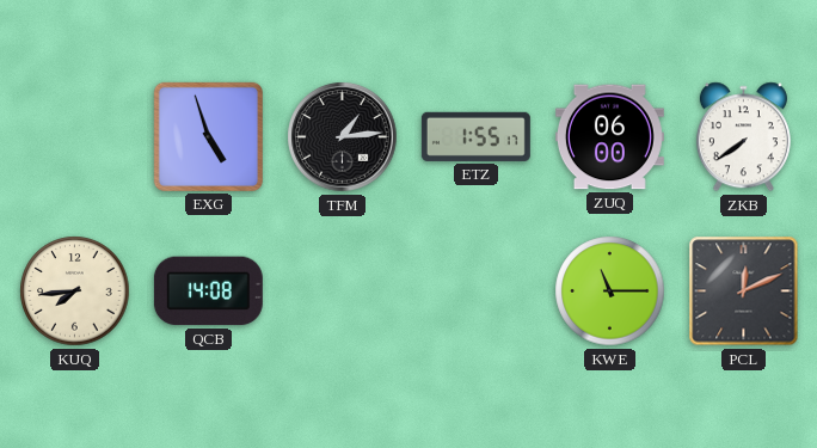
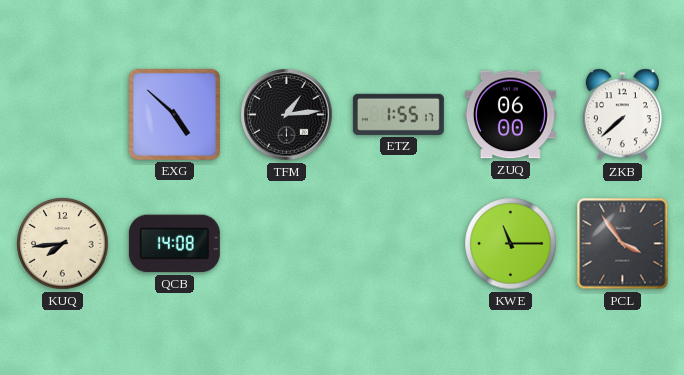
EXG: 4:57 -> 4:52 (174, 114)
ZKB: 7:39 -> 7:38 (622, 115)
PCL: 12:11 -> 3:54 (623, 244)
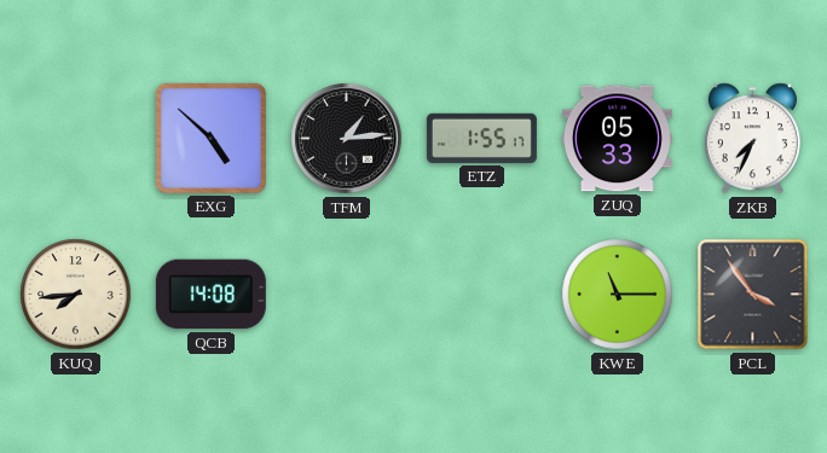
ZUQ: 06:00 -> 05:33 (617, 139)
ZKB: 7:38 -> 7:34 (752, 139)
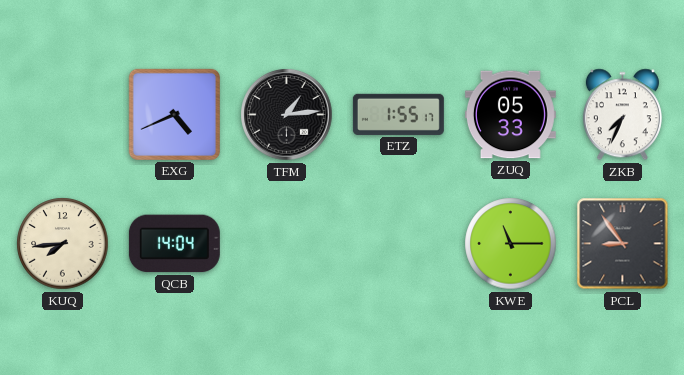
EXG: 4:52 -> 4:41 (174, 114)
QCB: 14:08 -> 14:04 (174, 244)
PCL: 3:54 -> 8:54 (623, 244)
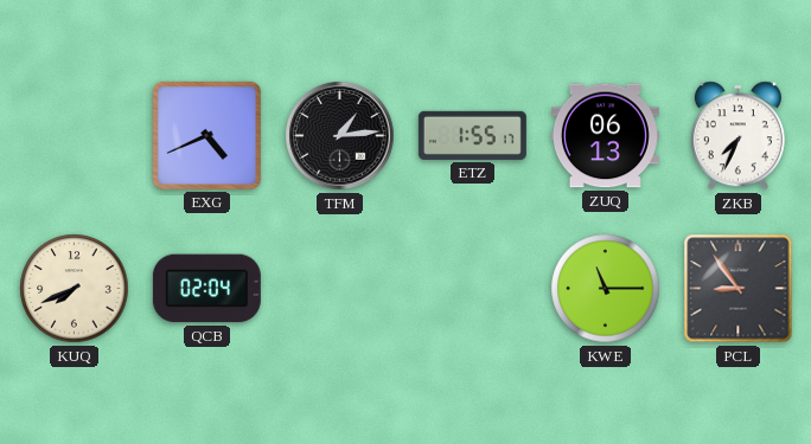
ZUQ: 05:33 -> 06:13 (605, 136)
KUQ: 7:44 -> 7:41 (75, 289)
QCB: 14:04 -> 02:04 (206, 289)
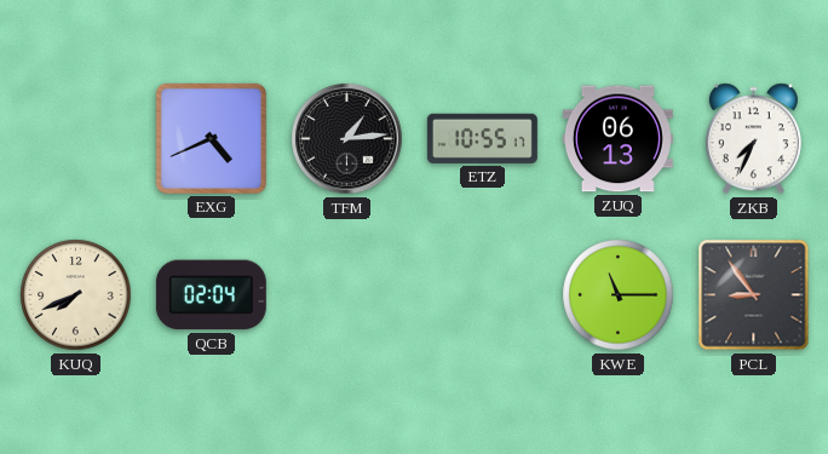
ETZ: 1:55 -> 10:55 (482, 138)
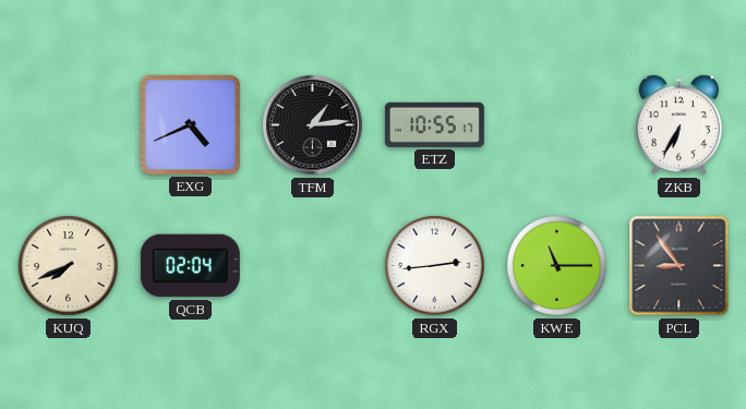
ZUQ: 06:13 -> none (617, 139)
ZKB: 7:34 -> 6:35 (678, 125)
RGX: none -> 2:44 (435, 266)
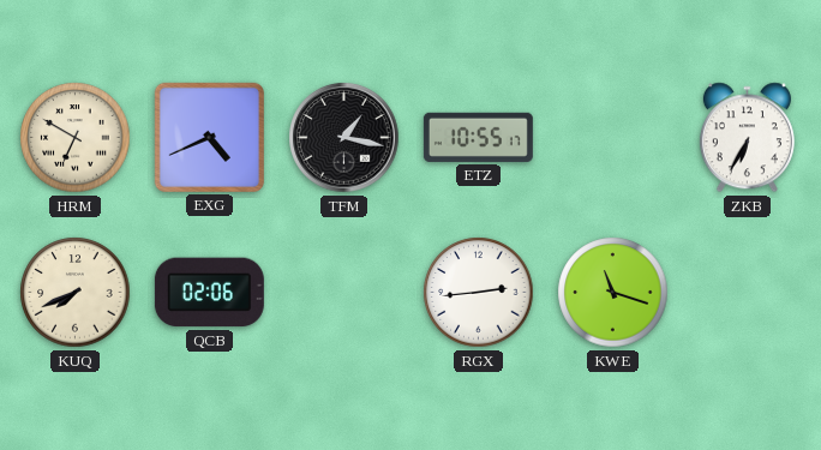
HRM: none -> 6:50 (76, 138)
TFM: 1:14 -> 1:17 (344, 138)
QCB: 02:04 -> 02:06 (209, 293)
KWE: 11:15 -> 11:18 (613, 293)
PCL: 8:54 -> none (679, 266)
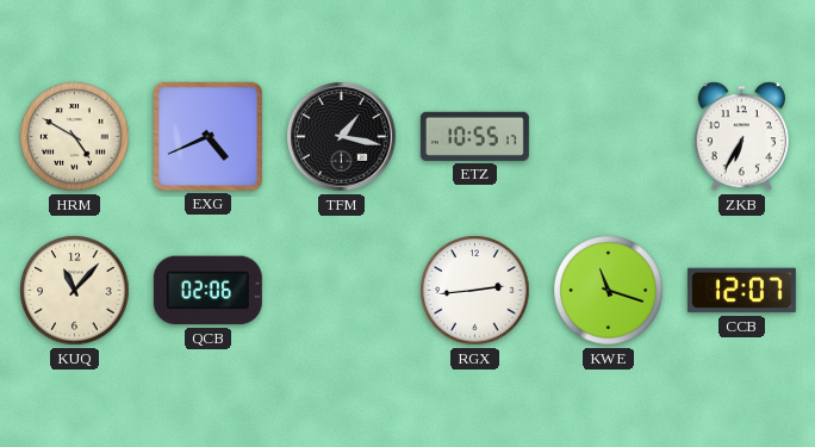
HRM: 6:50 -> 4:50 (75, 137)
KUQ: 7:41 -> 11:07 (75, 291)
CCB: none -> 12:07 (741, 291)
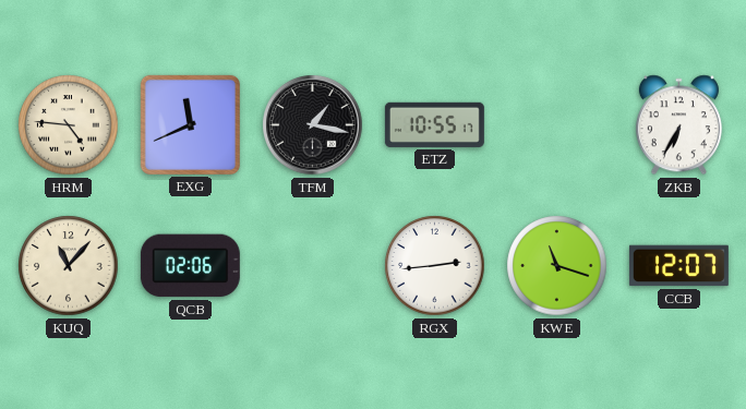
HRM: 4:50 -> 4:46 (69, 125)
EXG: 4:41 -> 11:41 (190, 124)
